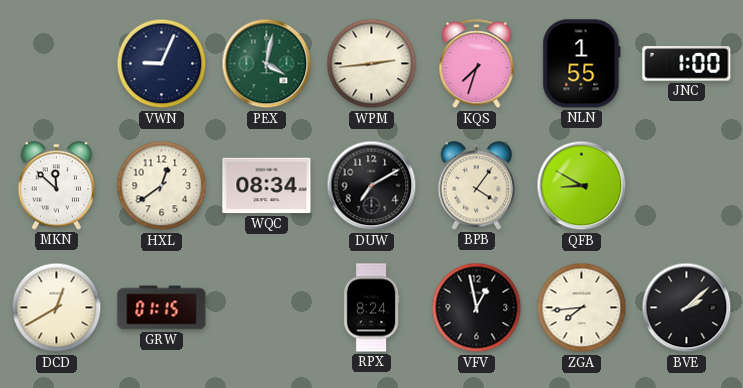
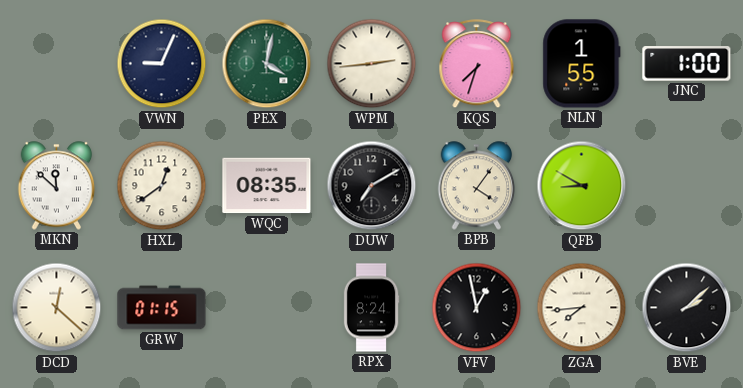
WQC: 08:34 -> 08:35 (267, 186)
DCD: 12:40 -> 12:22 (57, 308)
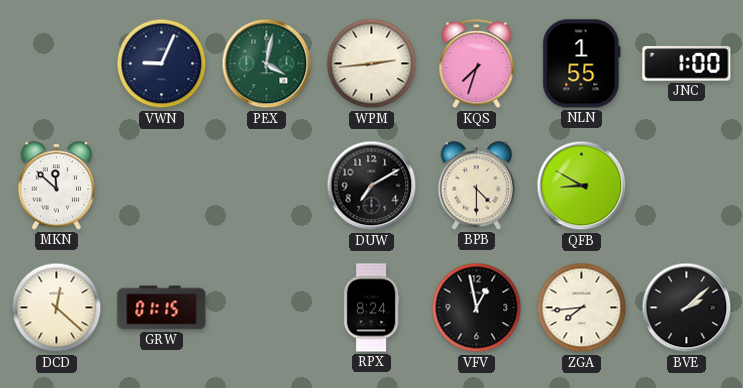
HXL: 12:39 -> none (162, 186)
WQC: 08:35 -> none (267, 186)
BPB: 4:06 -> 4:30 (477, 186)
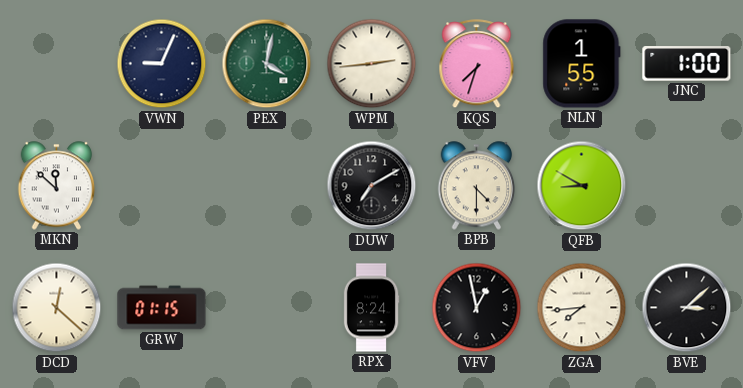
BVE: 2:08 -> 3:08 (687, 308)
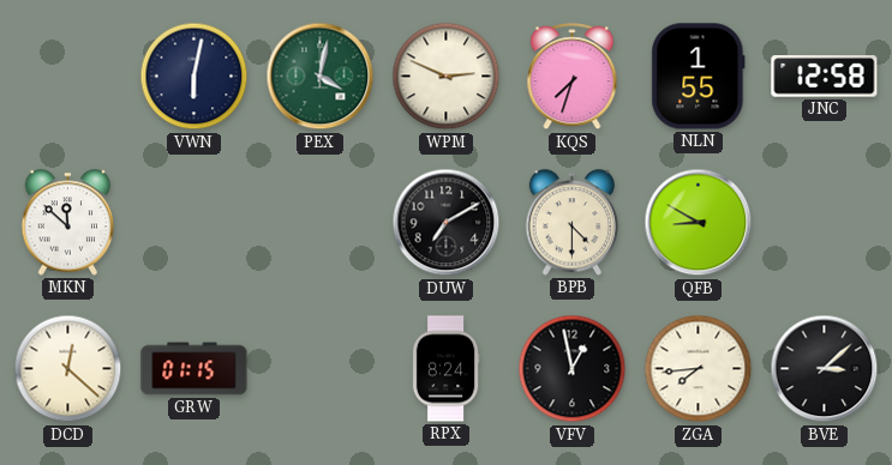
VWN: 9:04 -> 6:02 (194, 77)
WPM: 2:44 -> 2:49 (447, 77)
JNC: 1:00 -> 12:58 (825, 77)
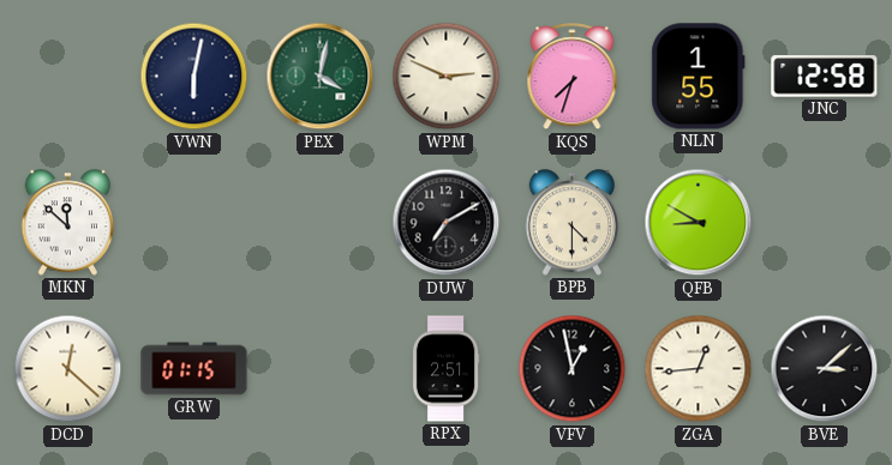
RPX: 8:24 -> 2:51 (445, 369)
ZGA: 7:44 -> 12:44 (699, 369)
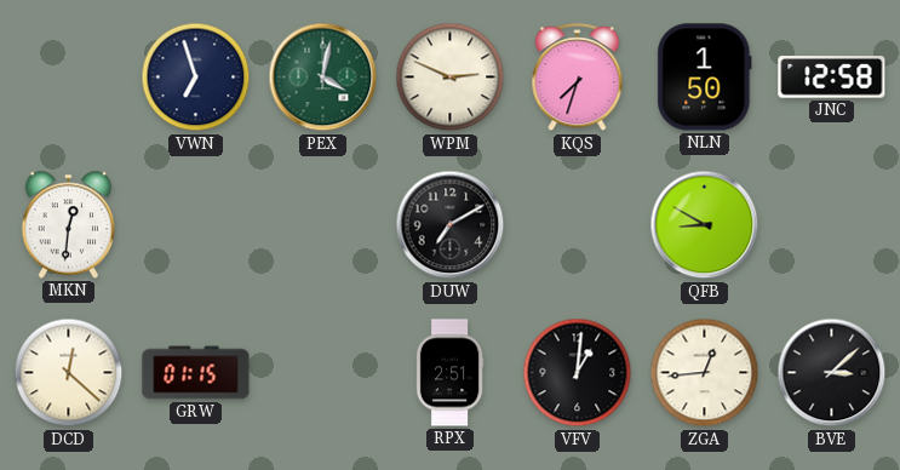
VWN: 6:02 -> 6:57 (196, 78)
NLN: 1:55 -> 1:50 (705, 78)
MKN: 11:52 -> 12:31 (69, 225)
BPB: 4:30 -> none (573, 223)
VFV: 12:58 -> 1:01 (578, 373)
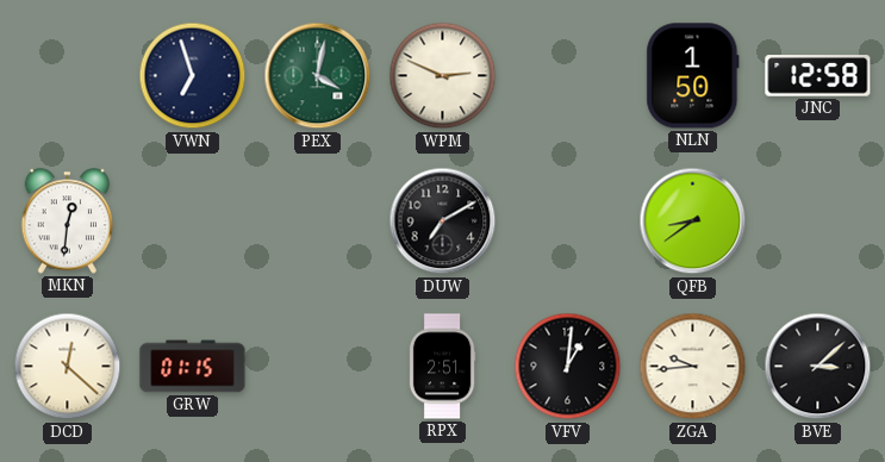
KQS: 7:33 -> none (578, 78)
QFB: 8:50 -> 8:39 (693, 221)
ZGA: 12:44 -> 9:44 (693, 367)
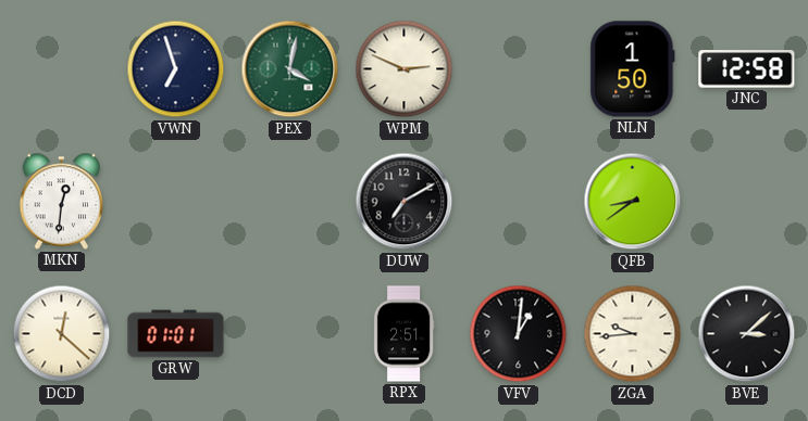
GRW: 01:15 -> 01:01 (176, 334)
